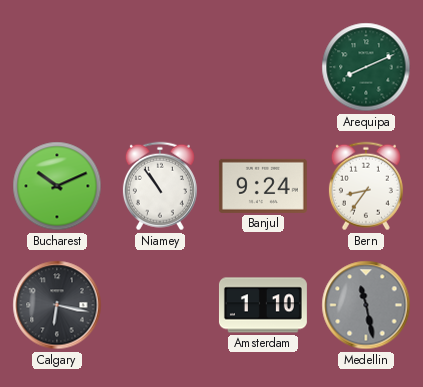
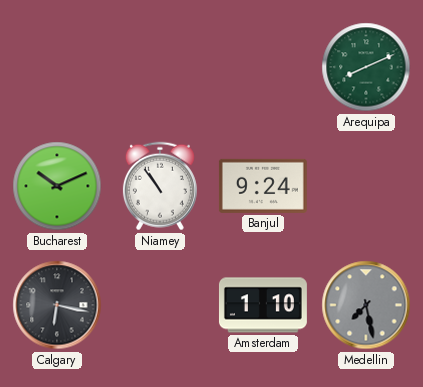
Bern: 8:36 -> none (366, 186)
Medellin: 11:28 -> 7:28 (366, 305)
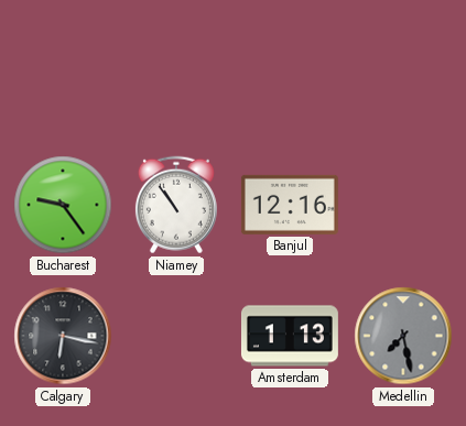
Arequipa: 8:11 -> none (366, 67)
Bucharest: 10:11 -> 9:24 (63, 205)
Banjul: 9:24 -> 12:16 (290, 205)
Amsterdam: 1:10 -> 1:13 (290, 336)
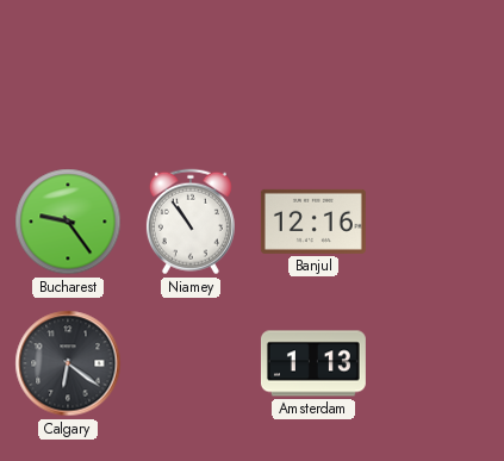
Calgary: 6:17 -> 6:21 (68, 363)
Medellin: 7:28 -> none (403, 336)
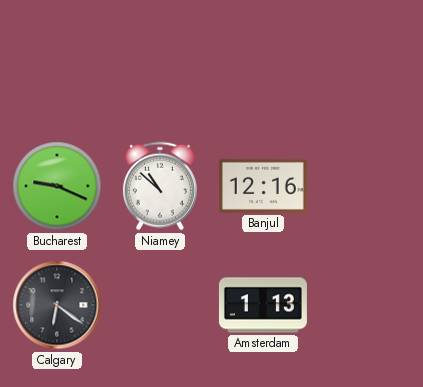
Bucharest: 9:24 -> 9:19 (57, 186)
Niamey: 10:54 -> 10:52 (160, 186)
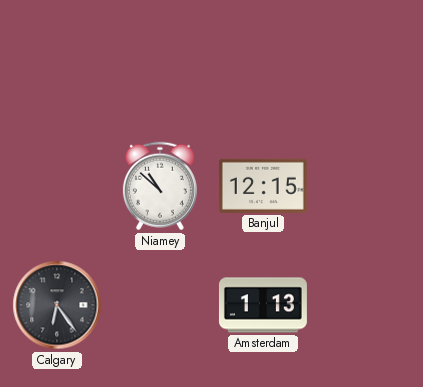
Bucharest: 9:19 -> none (57, 186)
Banjul: 12:16 -> 12:15 (263, 186)
Calgary: 6:21 -> 6:24 (57, 305)
